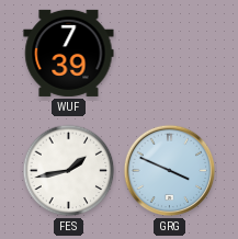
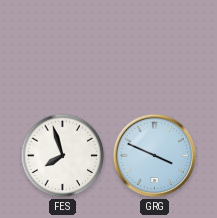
WUF: 7:39 -> none (69, 53)
FES: 1:43 -> 7:57 (63, 156)
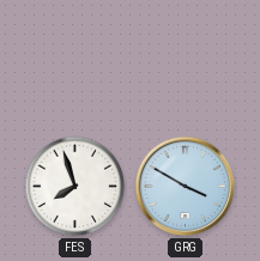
GRG: 3:49 -> 3:50 (186, 187)
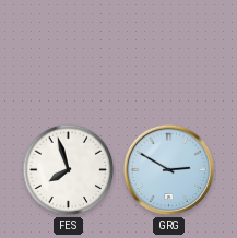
GRG: 3:50 -> 2:50 (169, 170)
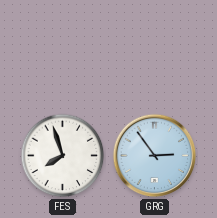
GRG: 2:50 -> 2:54 (155, 156)
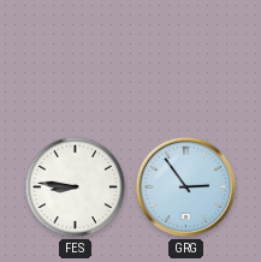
FES: 7:57 -> 8:46 (76, 187)
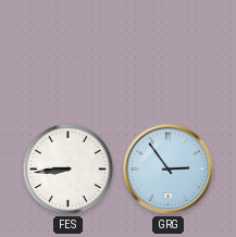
FES: 8:46 -> 8:44 (69, 170)
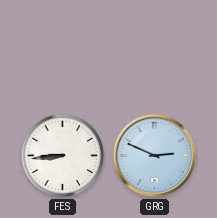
GRG: 2:54 -> 2:49 (155, 156)
